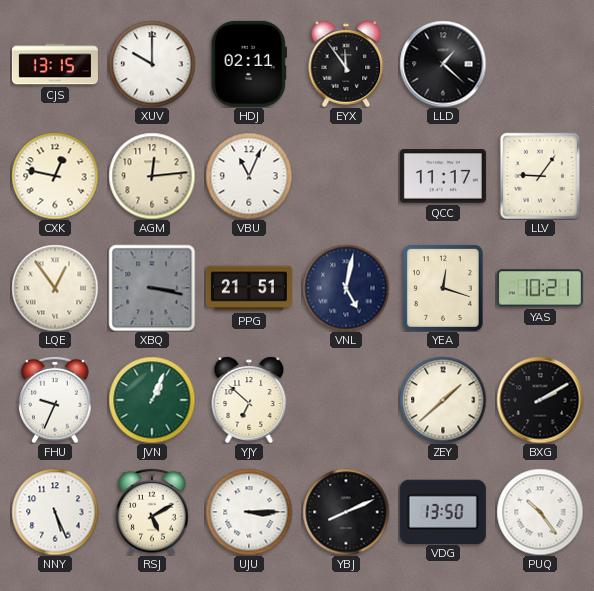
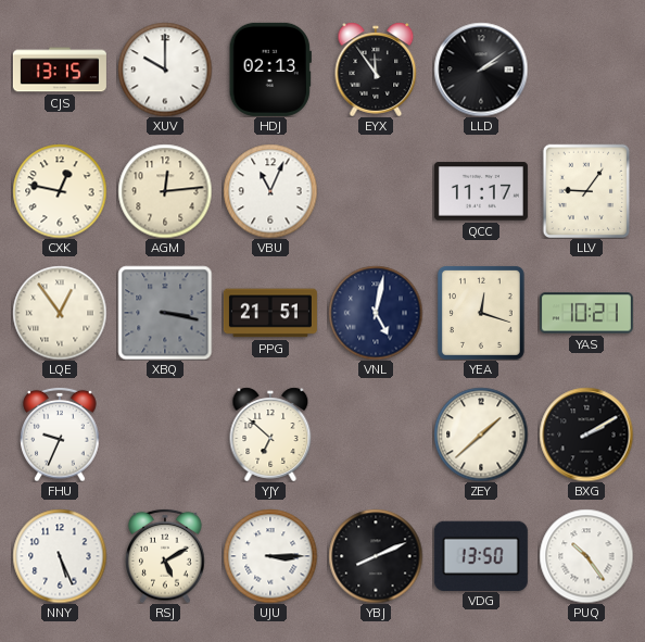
HDJ: 02:11 -> 02:13 (270, 70)
LLD: 1:22 -> 2:09 (481, 70)
JVN: 1:04 -> none (152, 400)
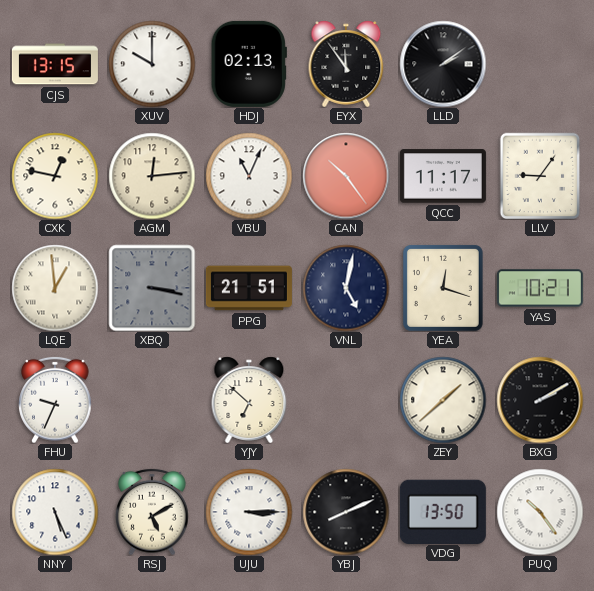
CAN: none -> 10:24 (346, 176)
LQE: 12:54 -> 12:59 (55, 288)
